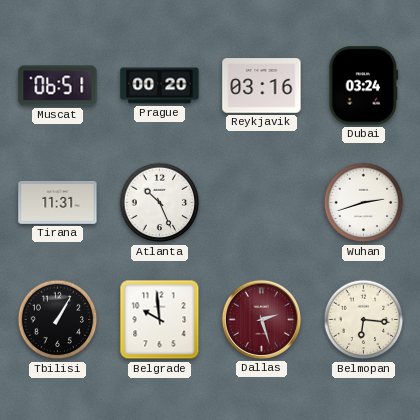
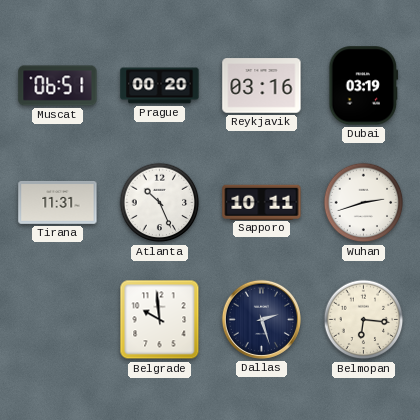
Dubai: 03:24 -> 03:19 (364, 86)
Sapporo: none -> 10:11 (262, 202)
Tbilisi: 1:05 -> none (58, 320)
Dallas dial: burgundy -> navy (261, 319)
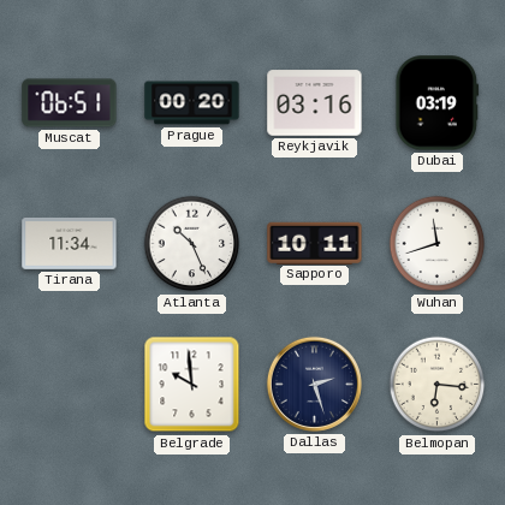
Tirana: 11:31 -> 11:34 (70, 243)
Wuhan: 2:42 -> 11:42 (438, 244)
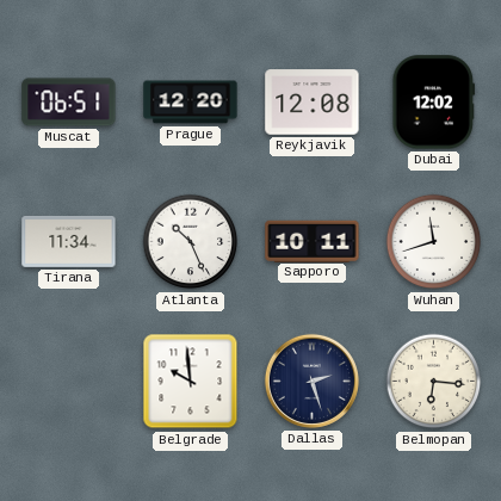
Prague: 00:20 -> 12:20 (191, 103)
Reykjavik: 03:16 -> 12:08 (313, 103)
Dubai: 03:19 -> 12:02 (434, 103)
